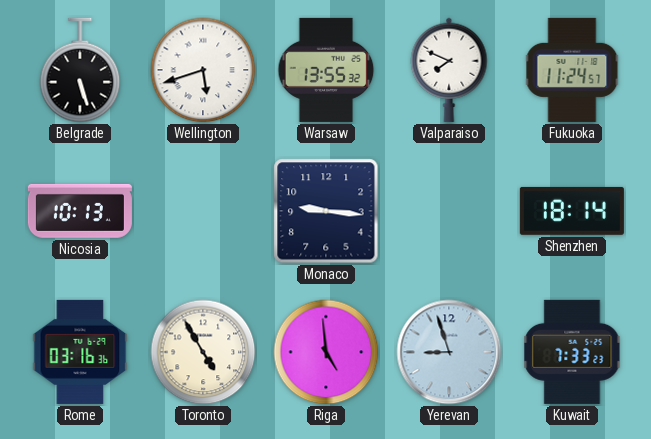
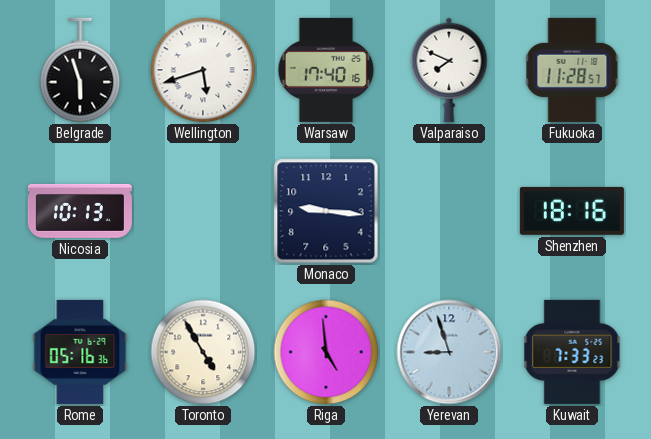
Belgrade: 5:27 -> 5:57 (80, 70)
Warsaw: 13:55 -> 17:40 (326, 70)
Fukuoka: 11:24 -> 11:28 (572, 70)
Shenzhen: 18:14 -> 18:16 (572, 211)
Rome: 03:16 -> 05:16 (80, 352)
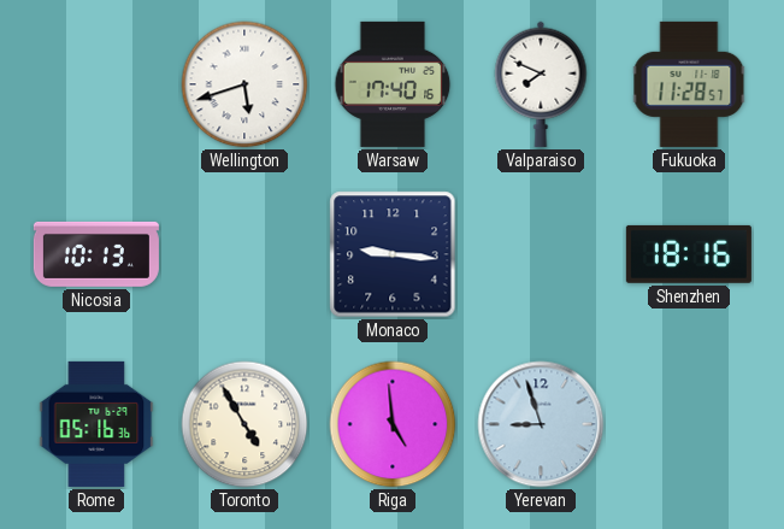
Belgrade: 5:57 -> none (80, 70)
Kuwait: 7:33 -> none (572, 352)
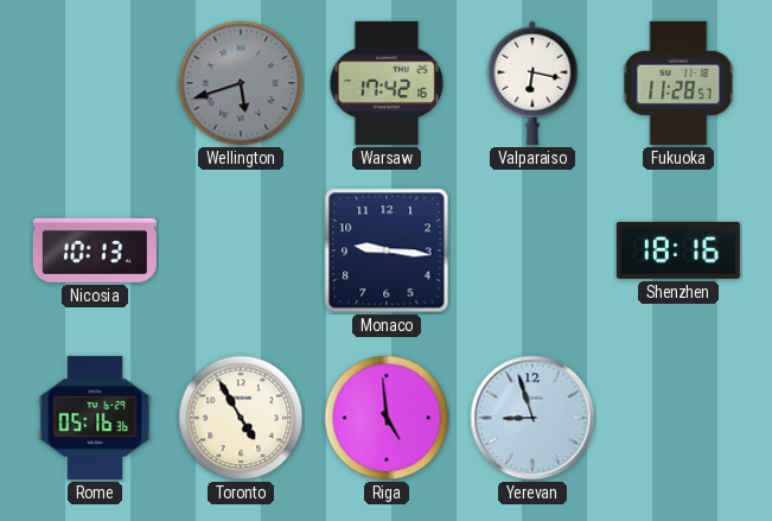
Wellington dial: white -> grey (241, 83)
Warsaw: 17:40 -> 17:42 (387, 83)
Valparaiso: 7:49 -> 6:17 (532, 83)
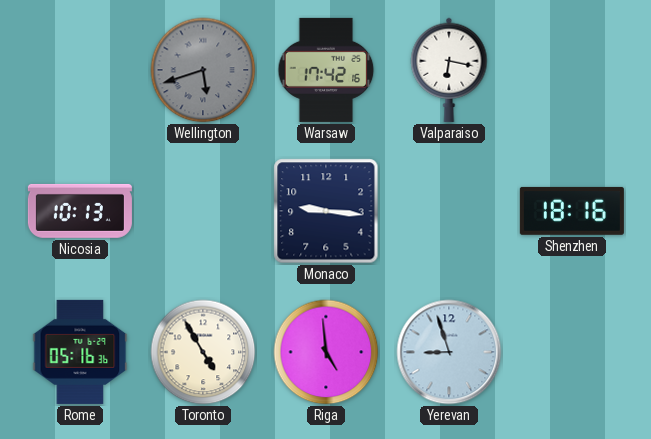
Fukuoka: 11:28 -> none (678, 83)
